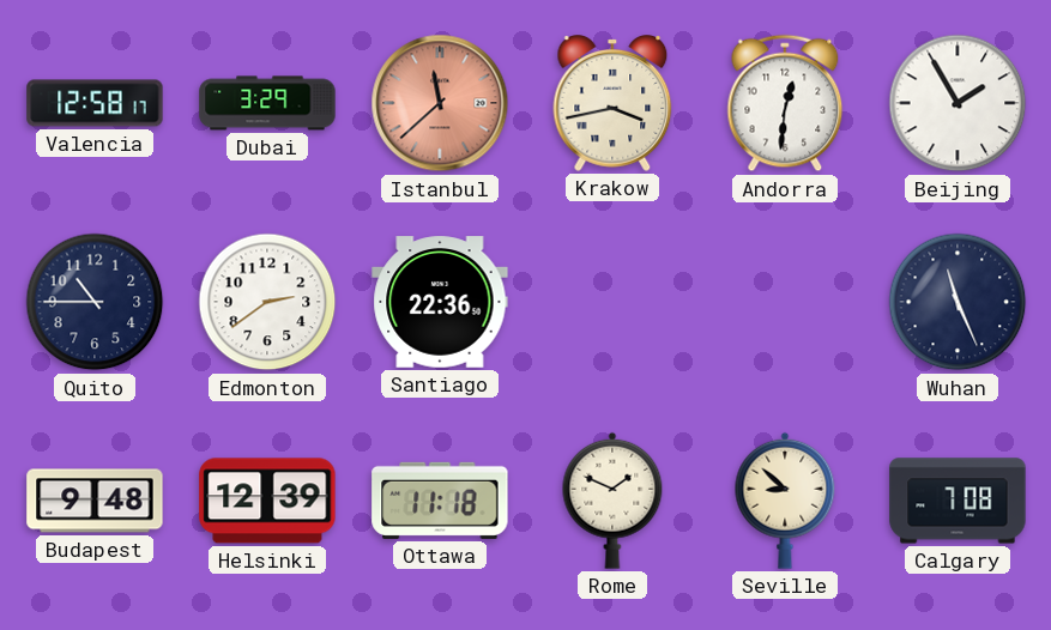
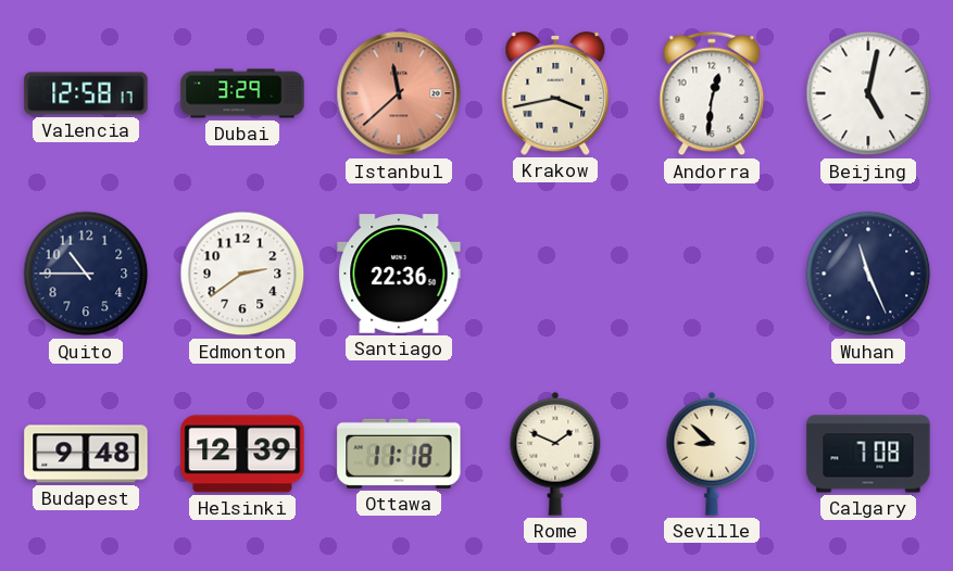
Beijing: 1:55 -> 5:02 (868, 93)
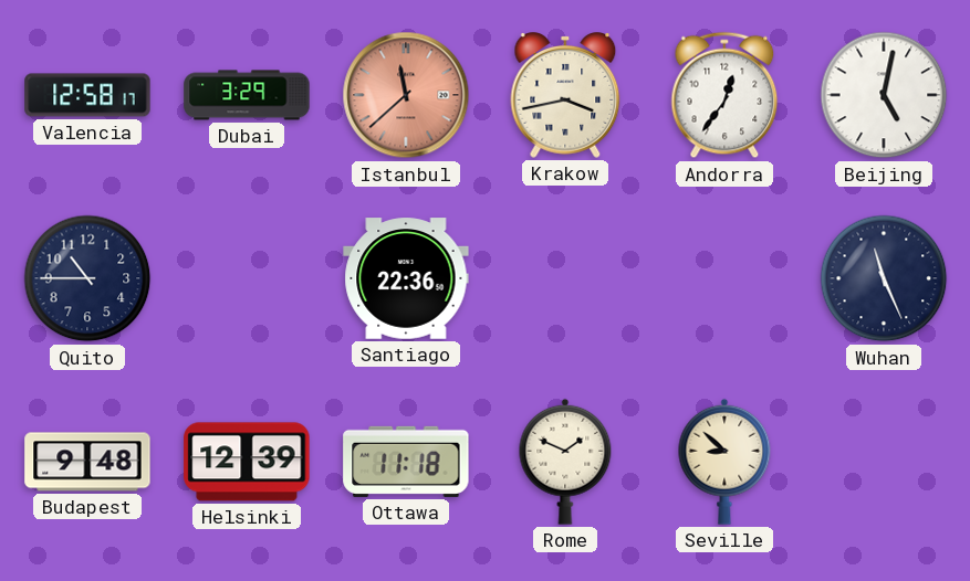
Andorra: 12:31 -> 12:36 (724, 95)
Edmonton: 2:39 -> none (242, 274)
Calgary: 7:08 -> none (868, 454)
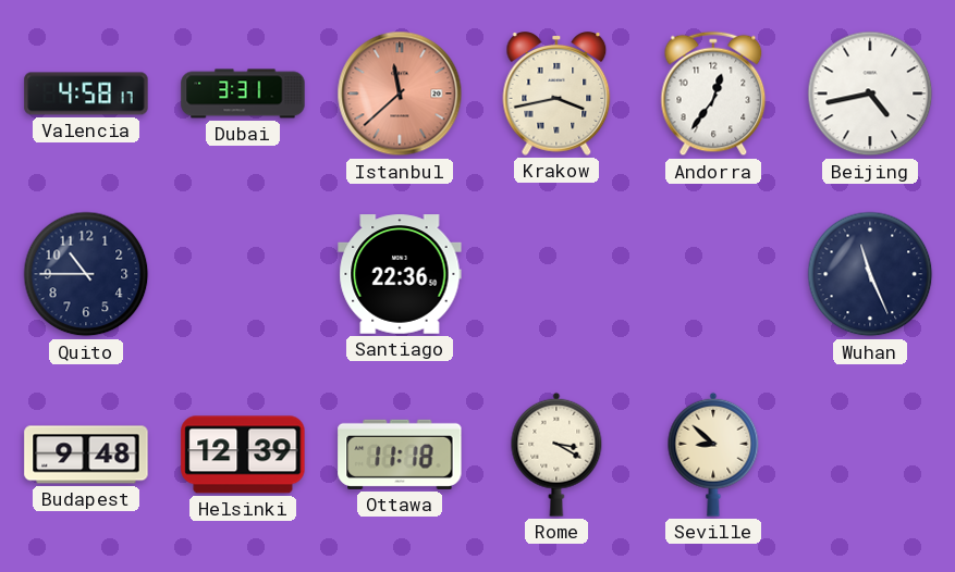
Valencia: 12:58 -> 4:58 (86, 94)
Dubai: 3:29 -> 3:31 (243, 94)
Beijing: 5:02 -> 4:43 (870, 94)
Rome: 1:49 -> 3:20 (556, 455)
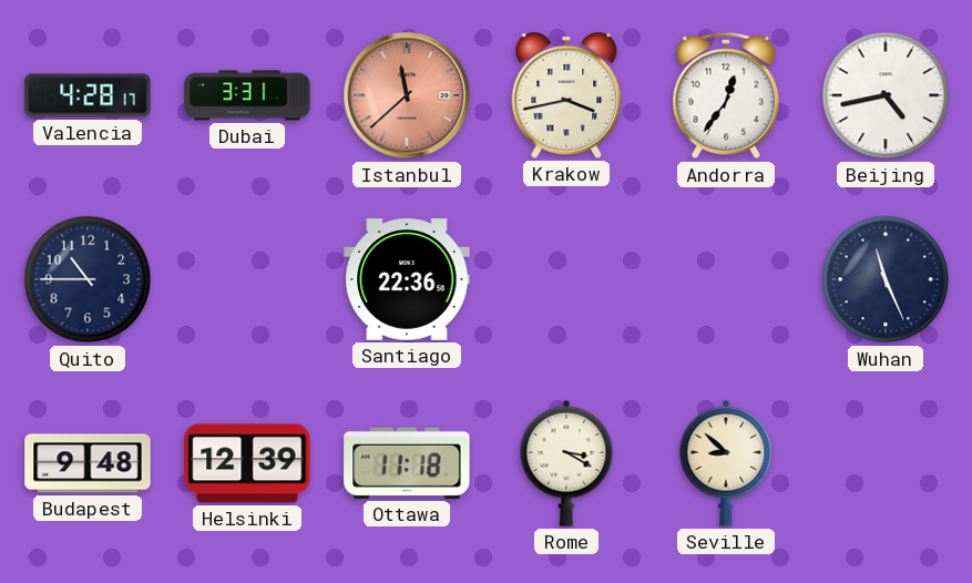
Valencia: 4:58 -> 4:28 (88, 95)
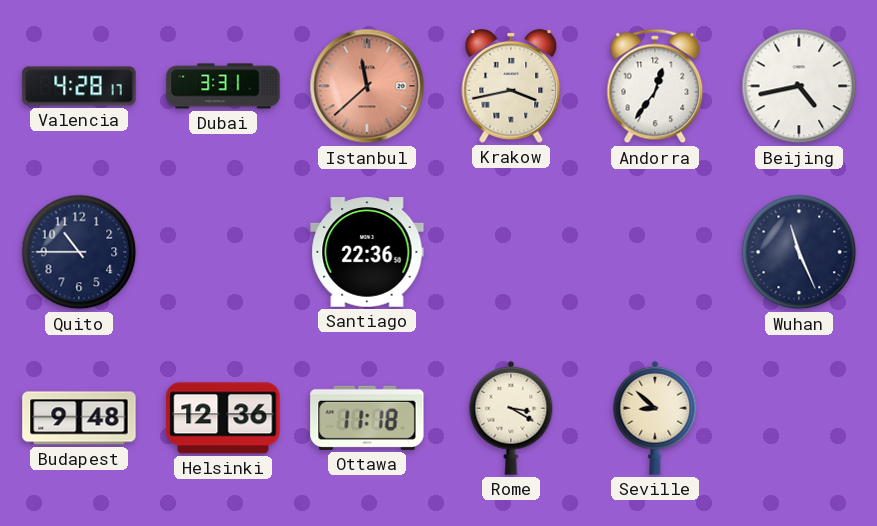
Helsinki: 12:39 -> 12:36 (223, 418)
